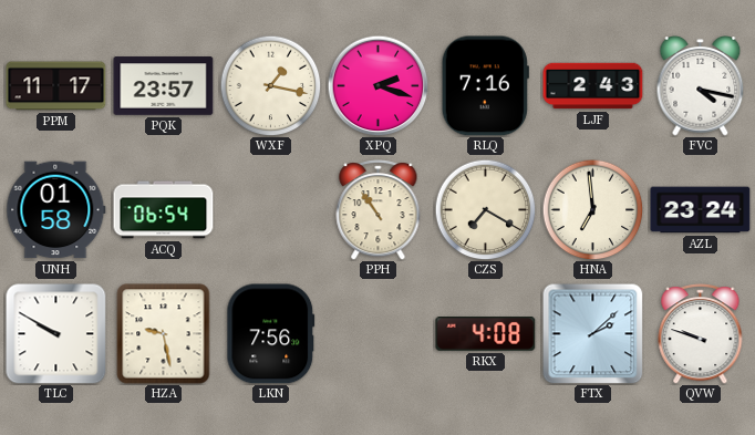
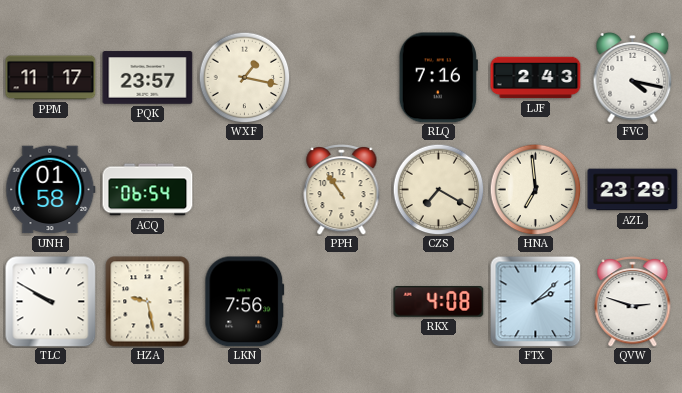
XPQ: 2:18 -> none (377, 85)
AZL: 23:24 -> 23:29 (633, 190)
QVW: 9:48 -> 2:48 (633, 302)
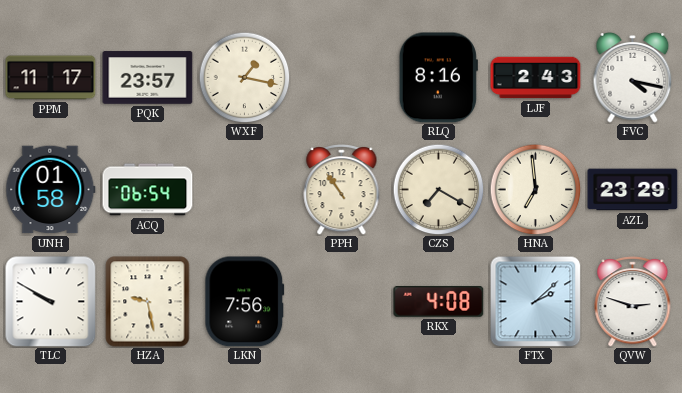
RLQ: 7:16 -> 8:16 (438, 78)
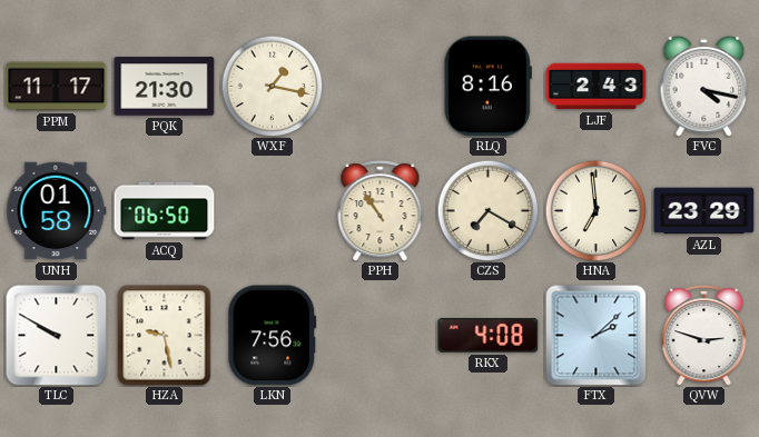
PQK: 23:57 -> 21:30 (165, 87)
ACQ: 06:54 -> 06:50 (165, 211)
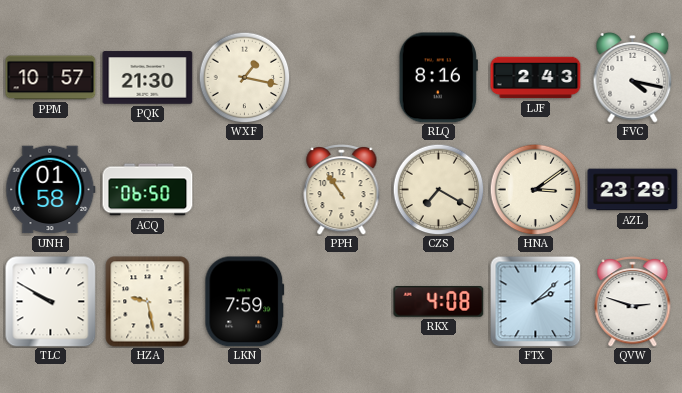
PPM: 11:17 -> 10:57 (51, 78)
HNA: 6:59 -> 3:09 (535, 189)
LKN: 7:56 -> 7:59 (245, 302)
